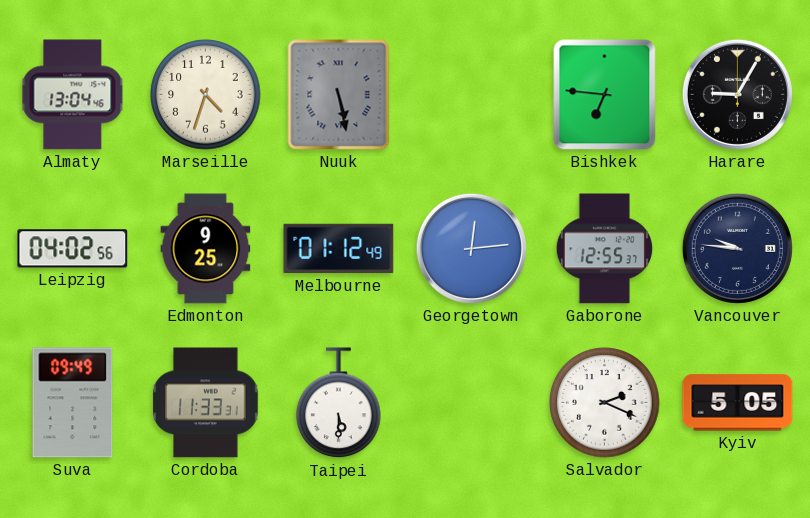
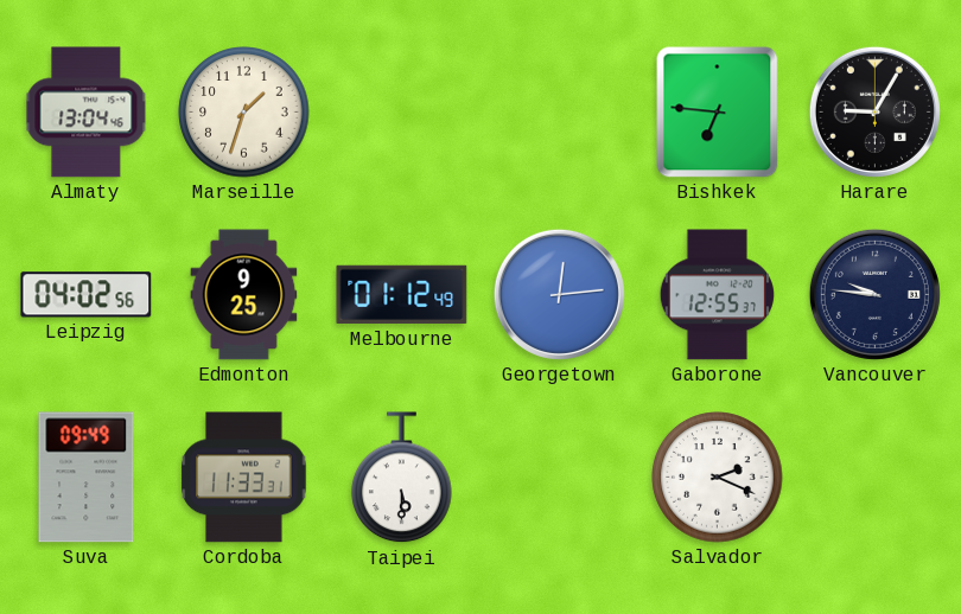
Marseille: 4:33 -> 1:33 (244, 113)
Nuuk: 5:28 -> none (339, 95)
Kyiv: 5:05 -> none (738, 403)
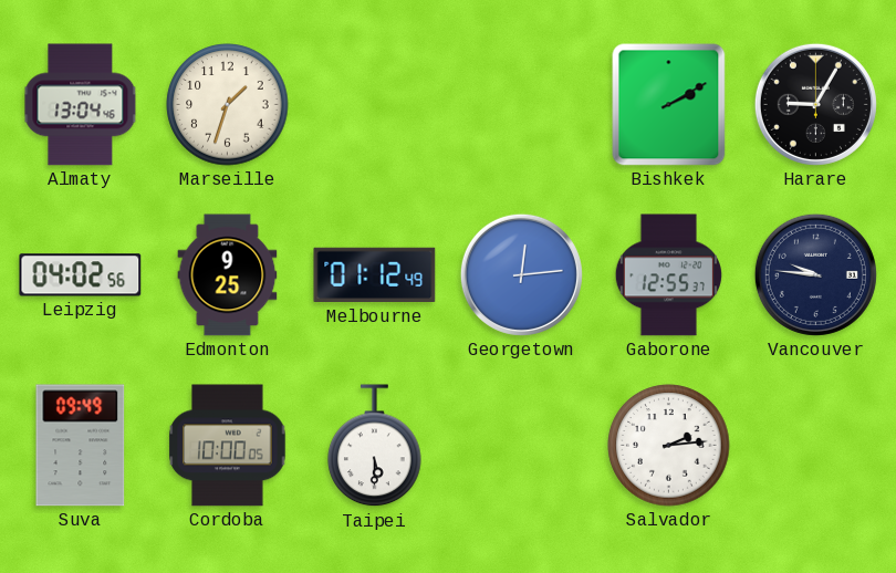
Bishkek: 6:46 -> 2:10 (669, 105)
Cordoba: 11:33 -> 10:00 (228, 446)
Salvador: 2:19 -> 2:14 (669, 446)
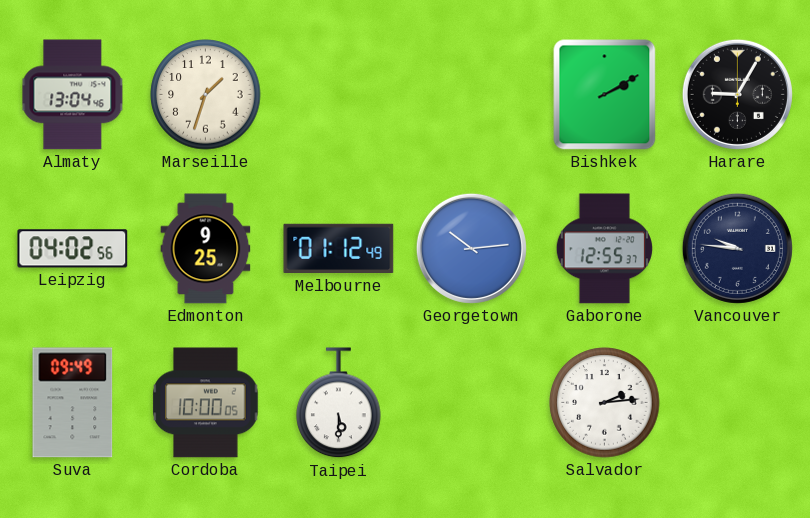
Georgetown: 12:14 -> 10:14 (471, 248)
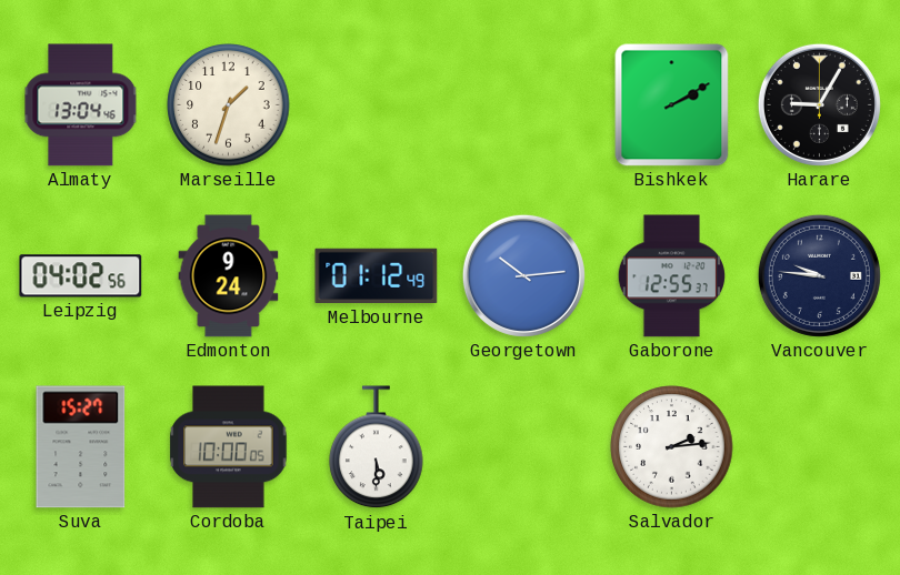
Edmonton: 9:25 -> 9:24 (229, 276)
Suva: 09:49 -> 15:27 (81, 447)
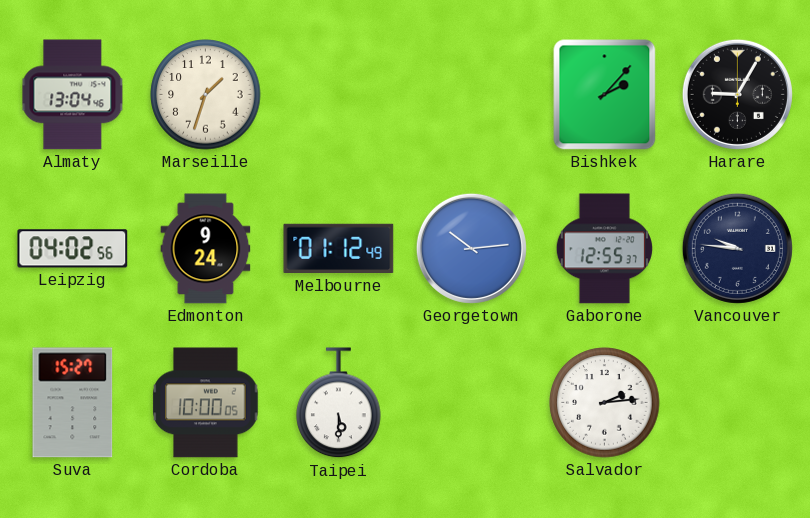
Bishkek: 2:10 -> 2:07 (605, 95)
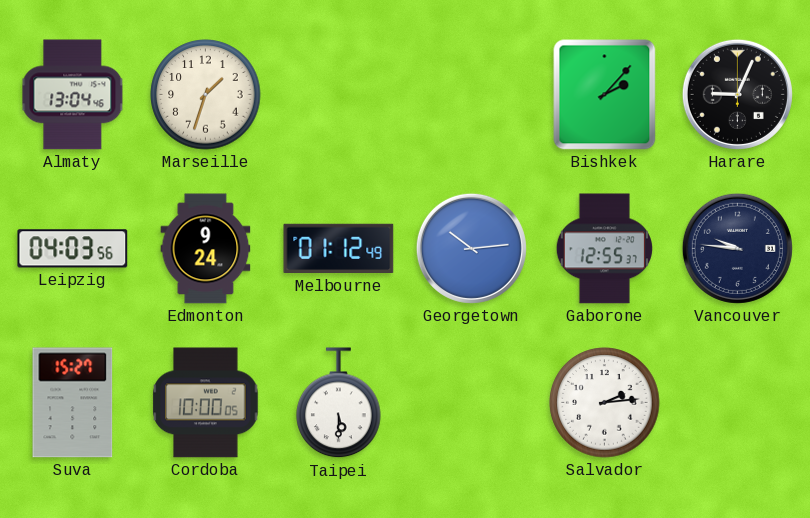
Harare: 9:05 -> 9:04 (737, 94)
Leipzig: 04:02 -> 04:03 (73, 249)
